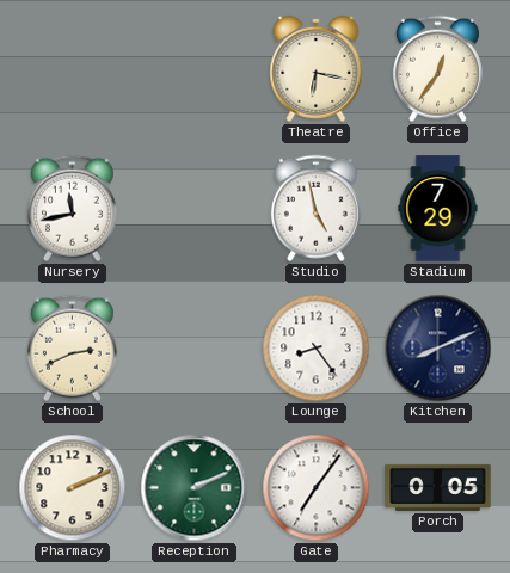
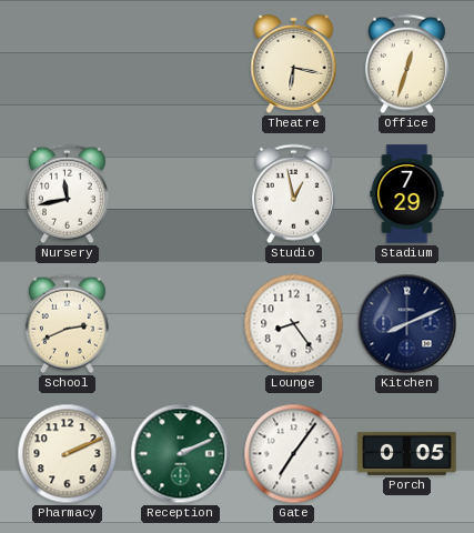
Office: 12:36 -> 12:33 (406, 64)
Studio: 4:58 -> 12:58 (293, 194)
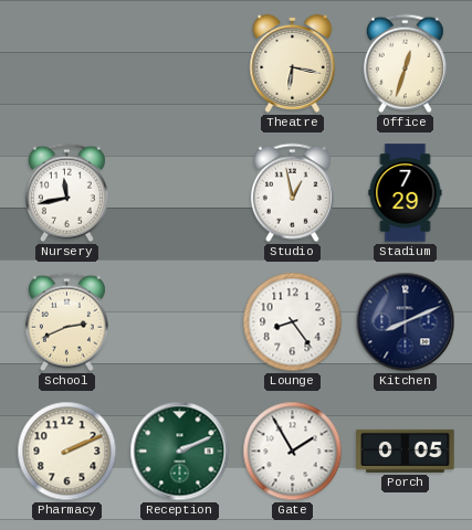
Gate: 7:06 -> 1:55 (293, 452)
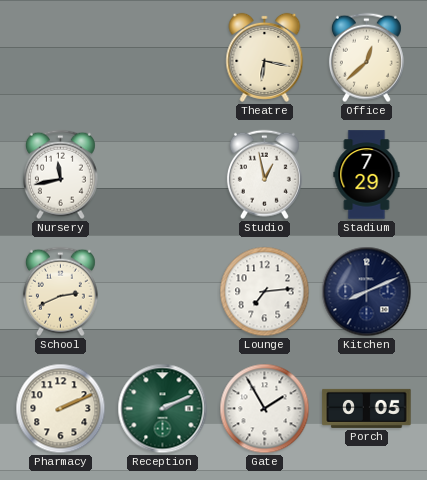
Office: 12:33 -> 12:38 (366, 58)
Lounge: 8:24 -> 7:14 (265, 292)
